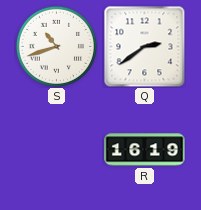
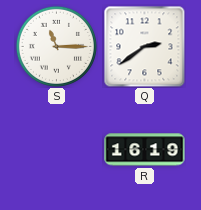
S: 10:42 -> 11:15 (56, 46)
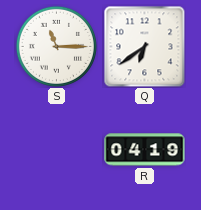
Q: 2:39 -> 6:39 (144, 46)
R: 16:19 -> 04:19 (145, 150)
